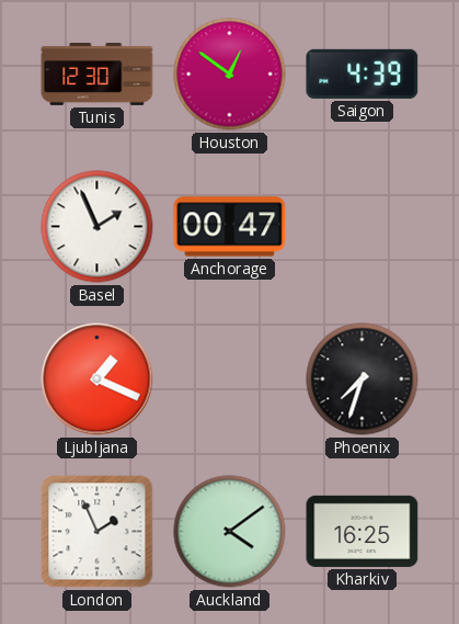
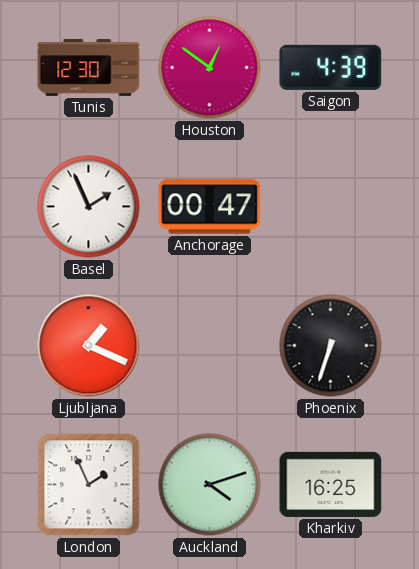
Phoenix: 7:33 -> 6:33 (331, 346)
Auckland: 4:09 -> 4:12 (210, 485)
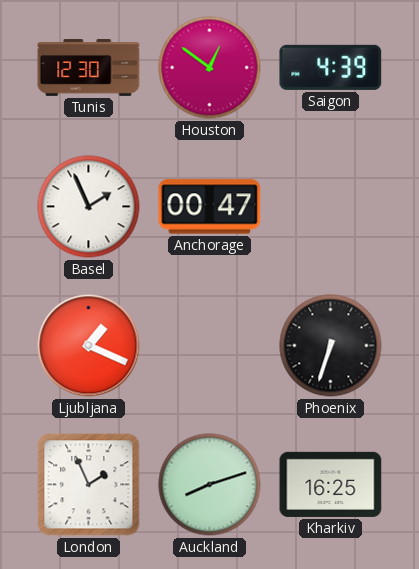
Auckland: 4:12 -> 8:12 (210, 485)
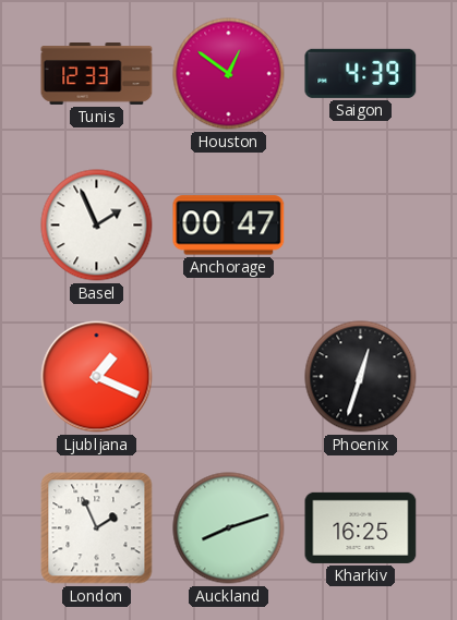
Tunis: 12:30 -> 12:33 (97, 74)
Phoenix: 6:33 -> 12:33 (361, 377)
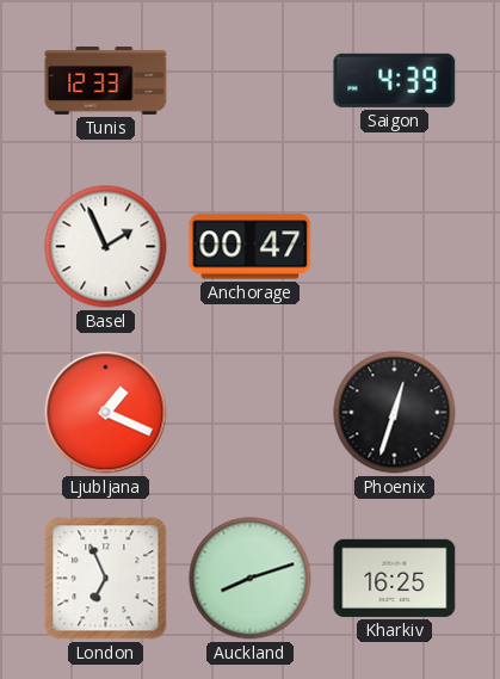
Houston: 12:51 -> none (229, 74)
London: 1:56 -> 6:56 (106, 579)
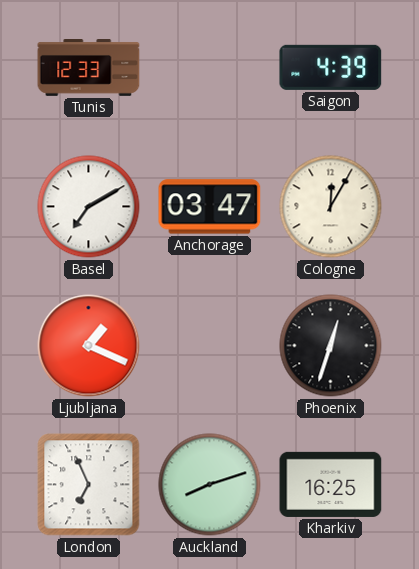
Basel: 1:56 -> 7:10 (89, 207)
Anchorage: 00:47 -> 03:47 (210, 207)
Cologne: none -> 12:05 (331, 207)
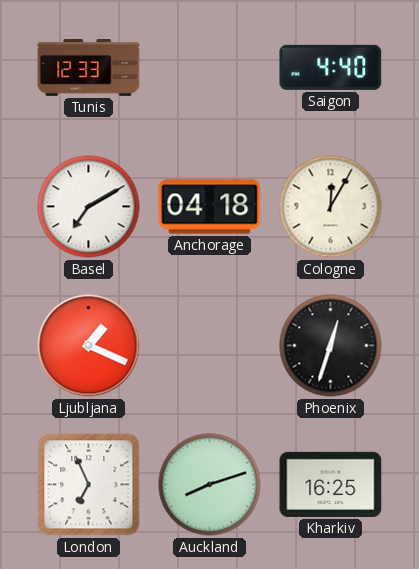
Saigon: 4:39 -> 4:40 (331, 67)
Anchorage: 03:47 -> 04:18 (210, 207)
